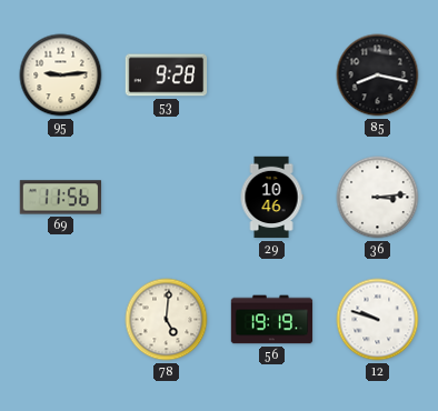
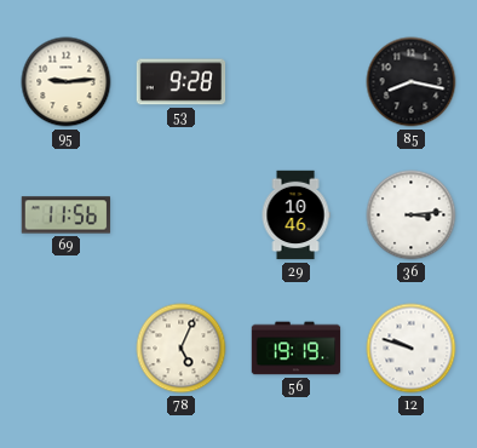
78: 5:01 -> 5:04 (182, 349)
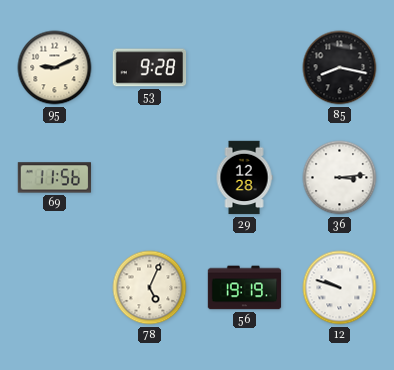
95: 9:14 -> 9:11 (55, 68)
29: 10:46 -> 12:28 (244, 178)
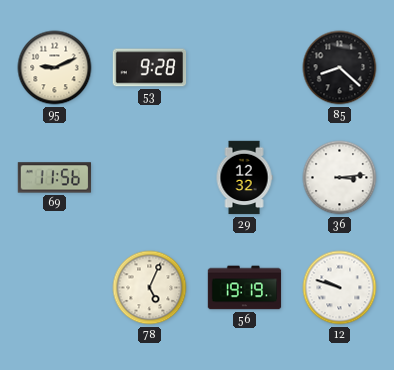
85: 8:17 -> 8:22 (340, 68)
29: 12:28 -> 12:32 (244, 178)
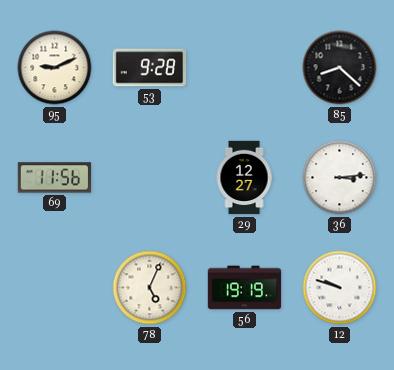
29: 12:32 -> 12:27 (244, 178)
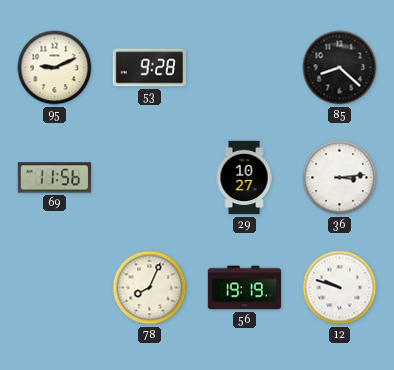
29: 12:27 -> 10:27 (244, 178)
78: 5:04 -> 8:04 (150, 288)
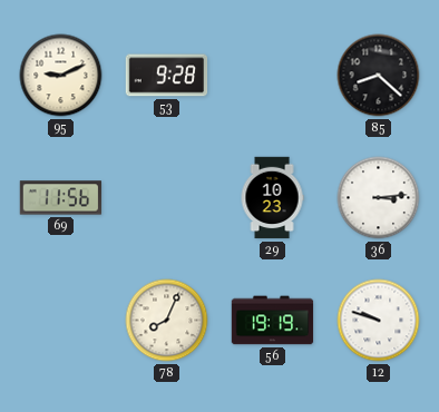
29: 10:27 -> 10:23 (272, 198)
